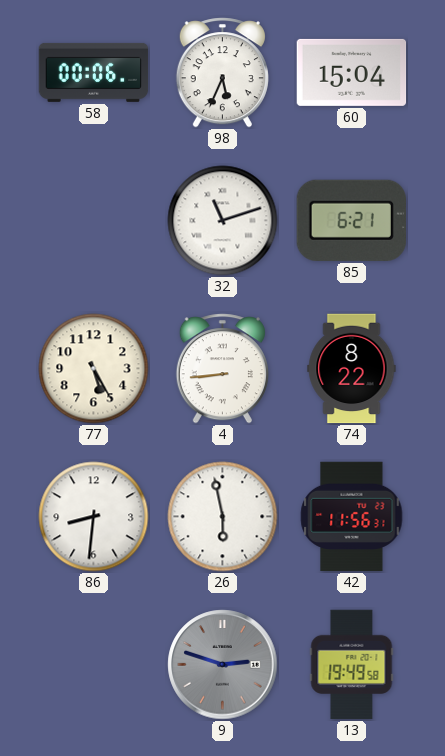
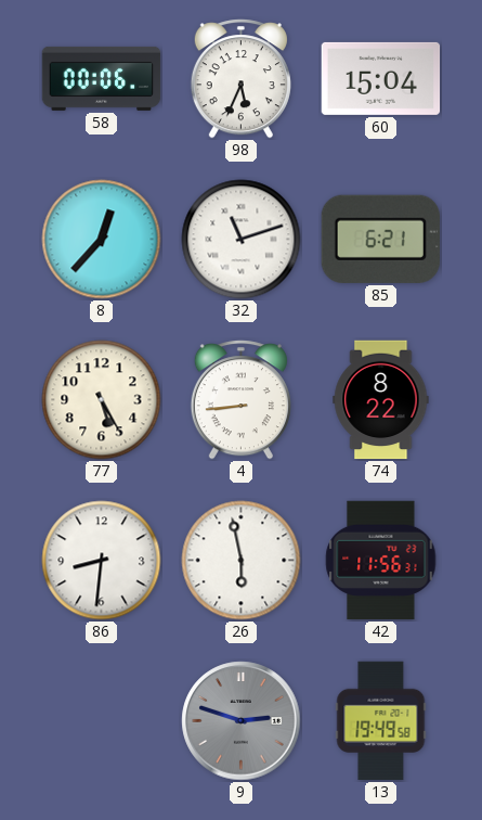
8: none -> 12:37 (102, 240)
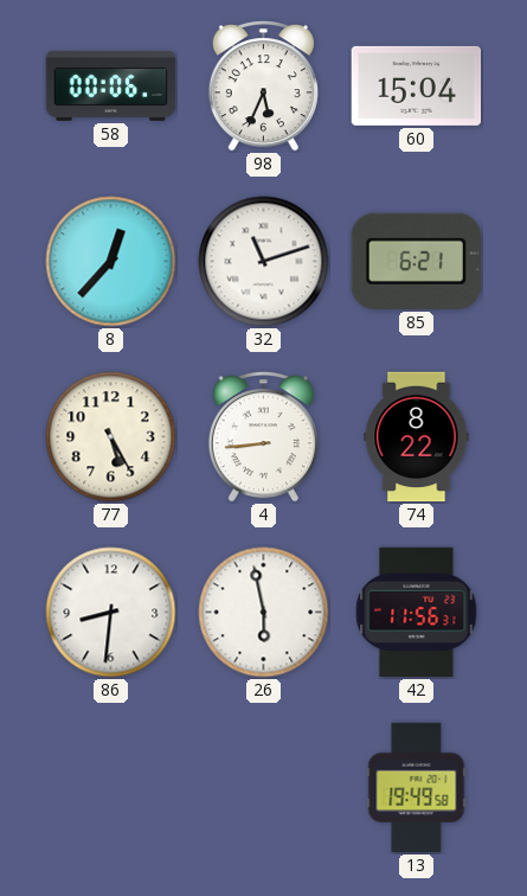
9: 2:48 -> none (242, 721)
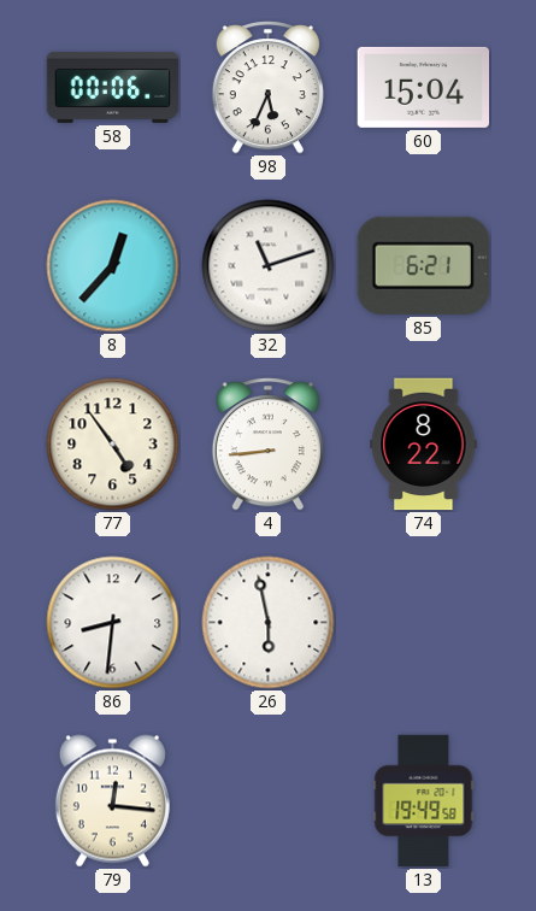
77: 5:25 -> 4:54 (113, 445)
42: 11:56 -> none (417, 613)
79: none -> 12:16 (112, 801)
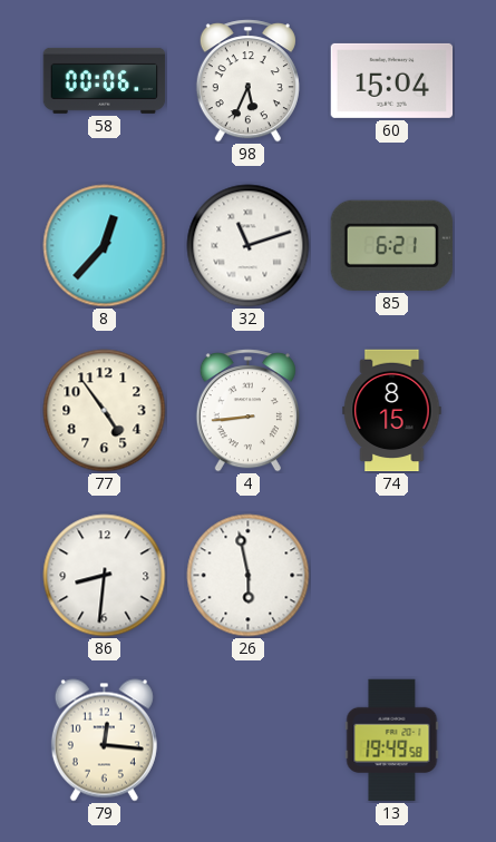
74: 8:22 -> 8:15 (392, 411)
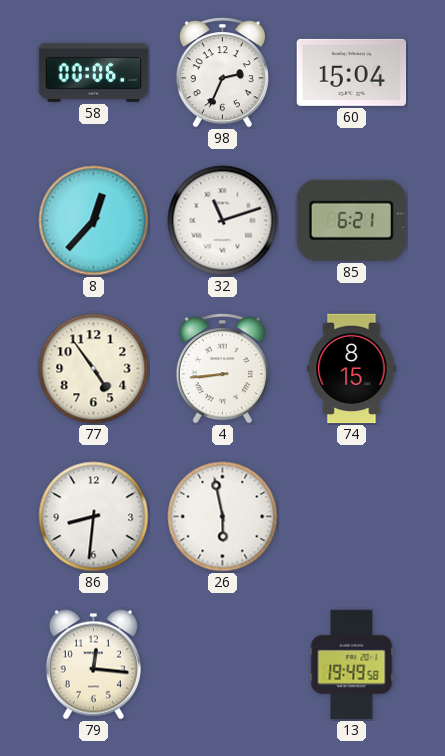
98: 5:34 -> 2:34 (222, 73)
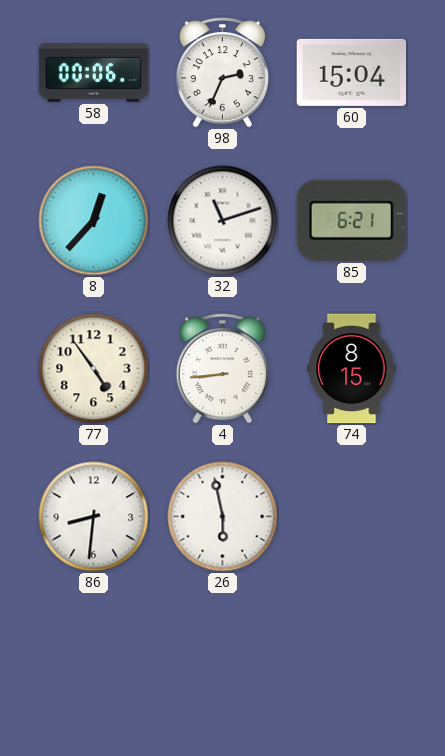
79: 12:16 -> none (93, 665)
13: 19:49 -> none (352, 665)
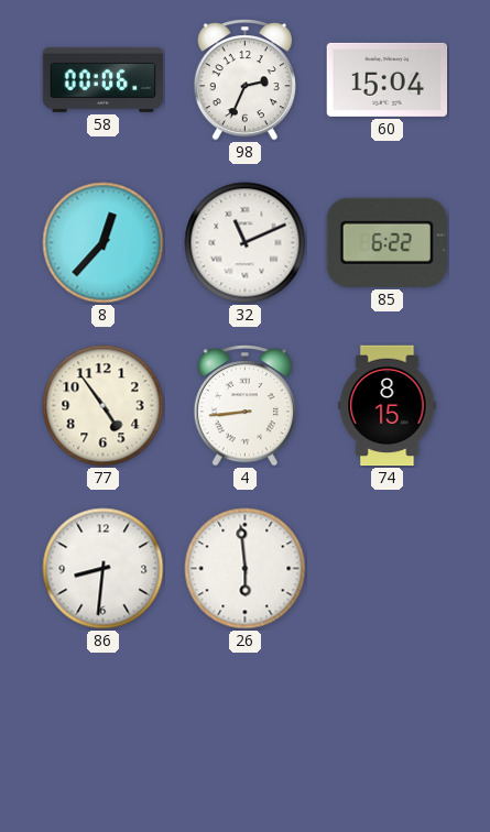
32: 11:12 -> 11:11 (246, 243)
85: 6:21 -> 6:22 (386, 242)
26: 5:58 -> 5:59 (246, 569)
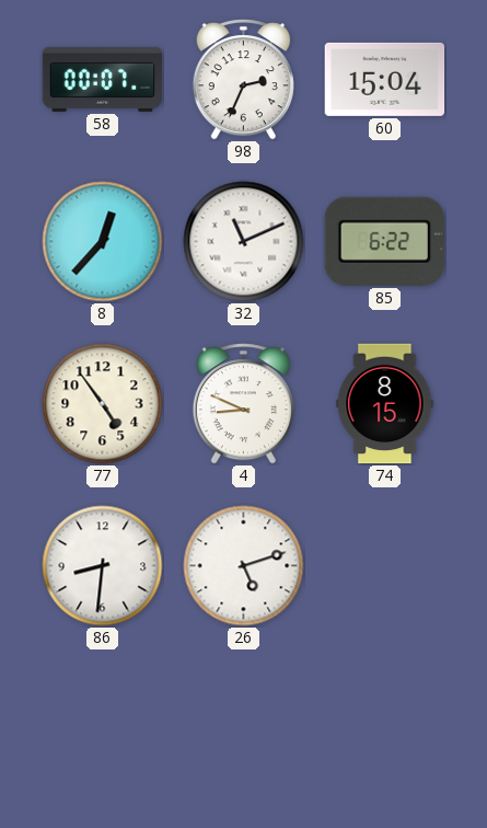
58: 00:06 -> 00:07 (103, 79)
4: 8:44 -> 8:49 (243, 404)
26: 5:59 -> 5:12 (244, 566)
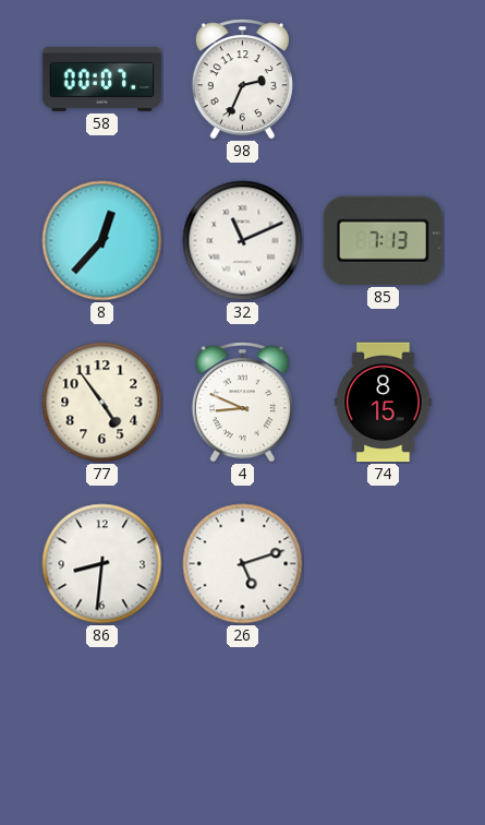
60: 15:04 -> none (385, 79)
85: 6:22 -> 7:13 (383, 240)
